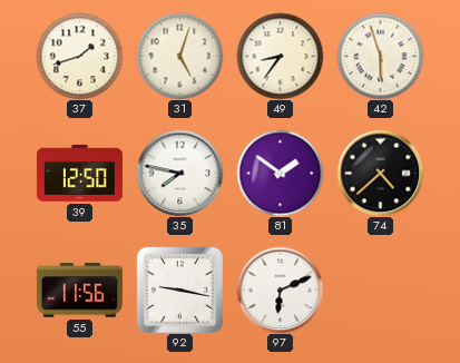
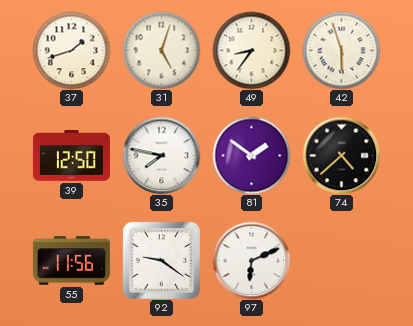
92: 9:17 -> 9:21 (161, 260)
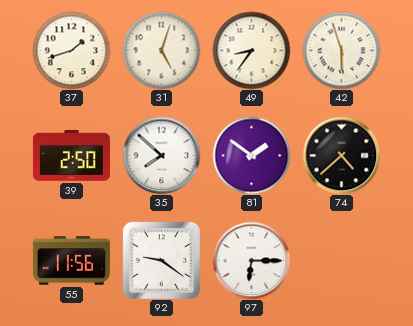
39: 12:50 -> 2:50 (71, 156)
35: 7:47 -> 7:52 (161, 155)
97: 6:11 -> 6:15 (251, 260)
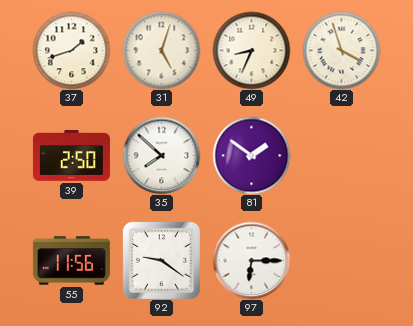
49: 8:36 -> 8:34 (251, 50)
42: 5:57 -> 3:57 (341, 50)
74: 4:38 -> none (341, 155)
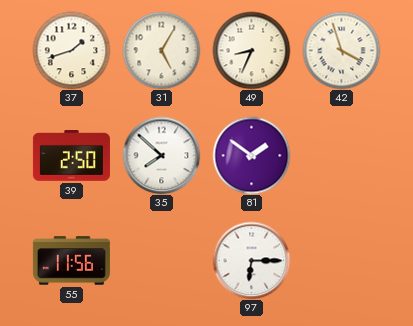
31: 5:03 -> 5:05 (161, 50)
92: 9:21 -> none (161, 260)
